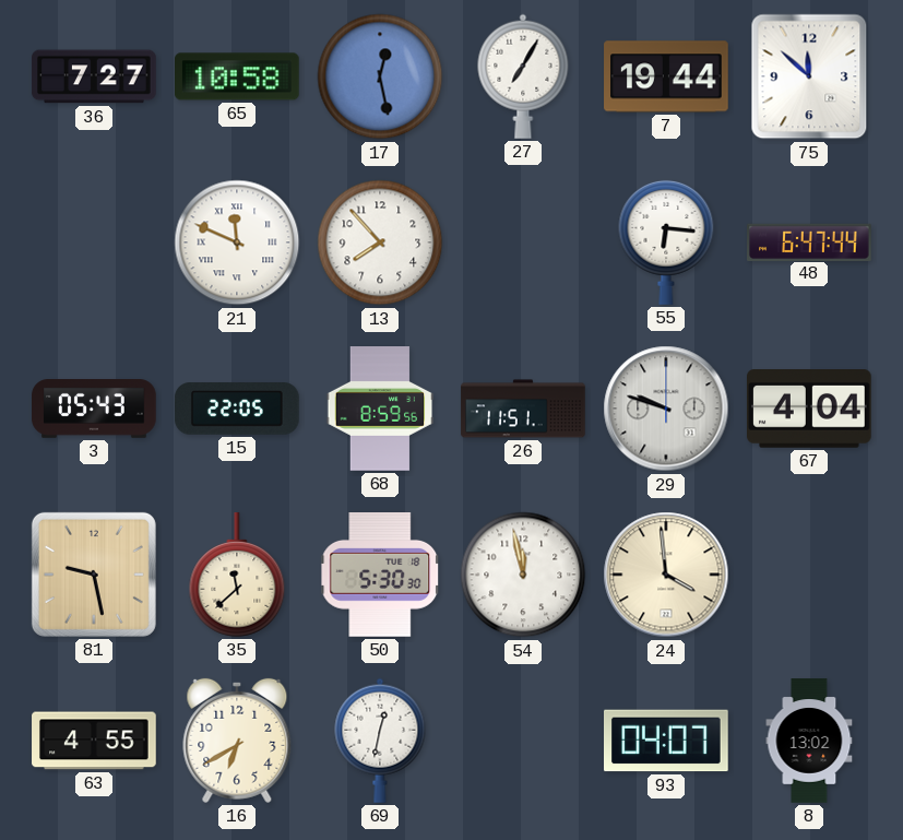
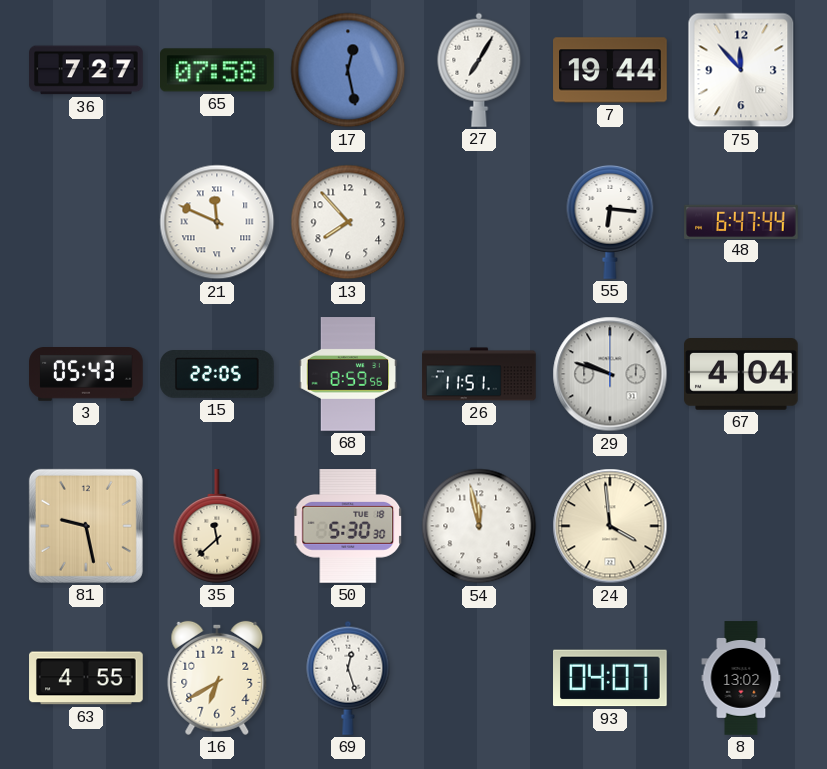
65: 10:58 -> 07:58 (218, 70)
75: 11:52 -> 11:53 (741, 70)
69: 12:32 -> 12:27 (348, 678)
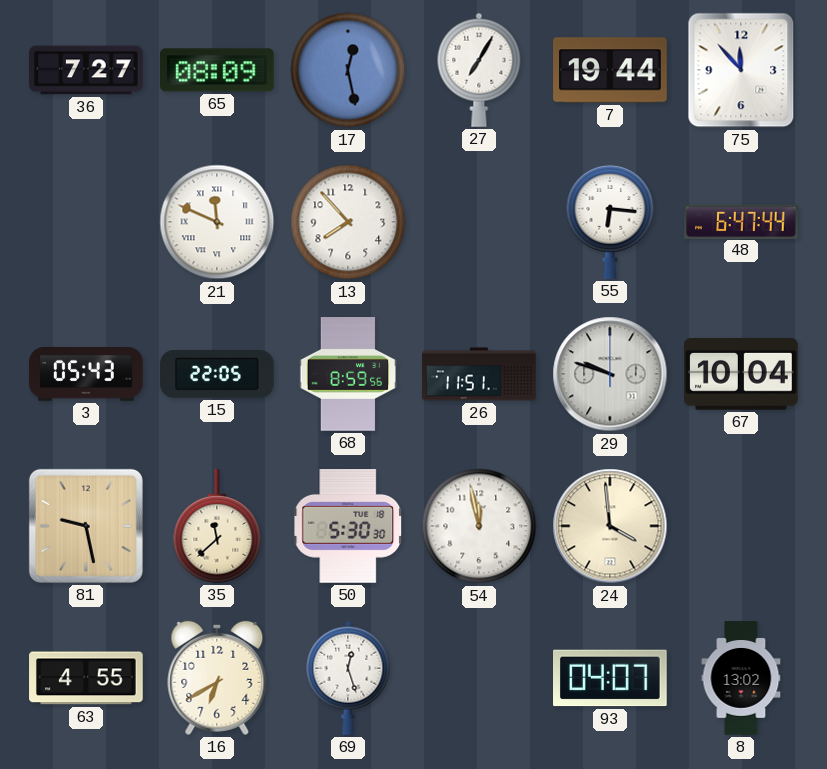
65: 07:58 -> 08:09 (218, 70)
67: 4:04 -> 10:04 (742, 374)
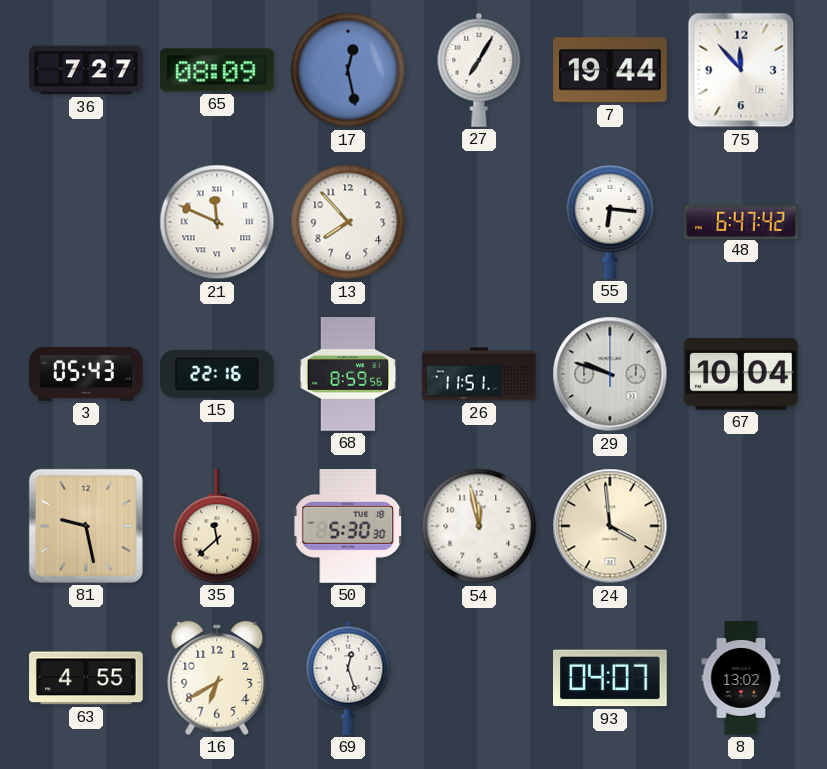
48: 6:47:44 -> 6:47:42 (741, 221)
15: 22:05 -> 22:16 (217, 375)
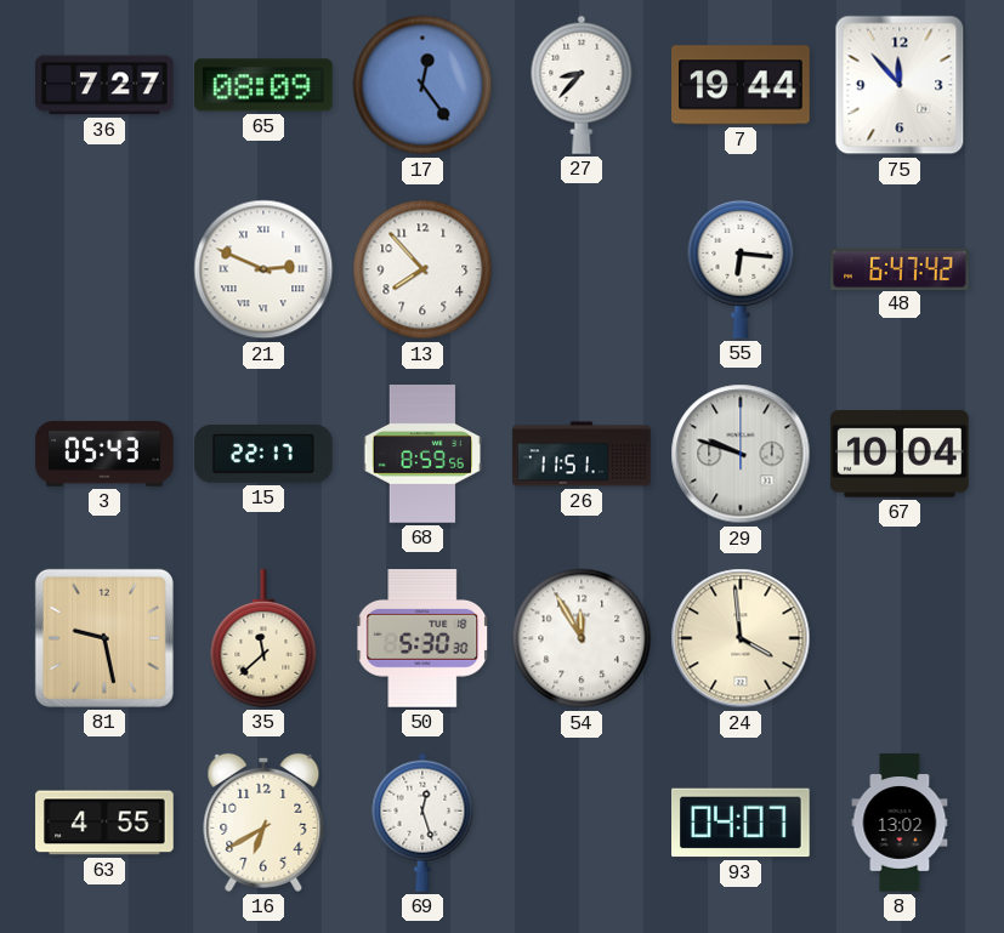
17: 12:28 -> 12:24 (422, 85)
27: 7:05 -> 8:37 (582, 85)
21: 11:49 -> 2:49 (263, 269)
15: 22:16 -> 22:17 (263, 455)
54: 11:58 -> 11:55 (582, 638)
